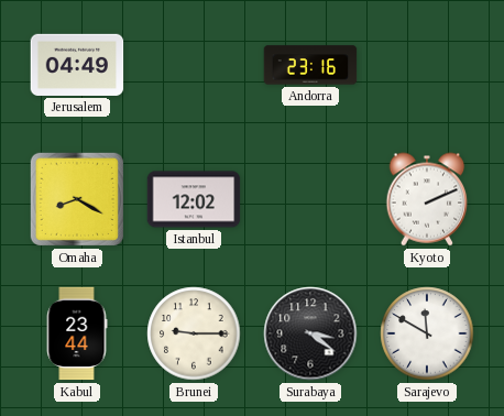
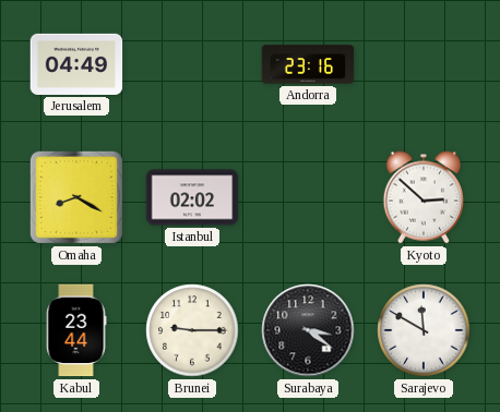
Istanbul: 12:02 -> 02:02 (192, 197)
Kyoto: 2:11 -> 2:52 (424, 197)
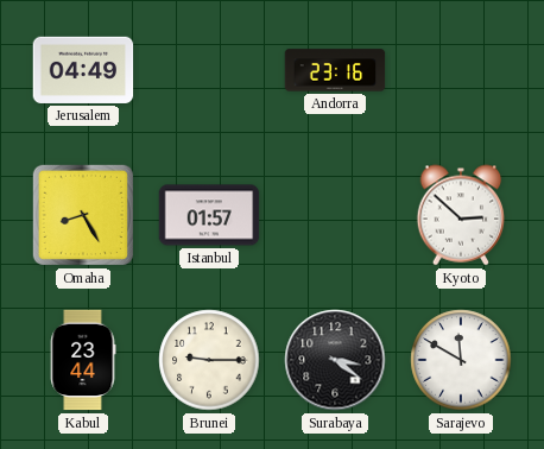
Omaha: 8:20 -> 8:25 (83, 215)
Istanbul: 02:02 -> 01:57 (209, 215)
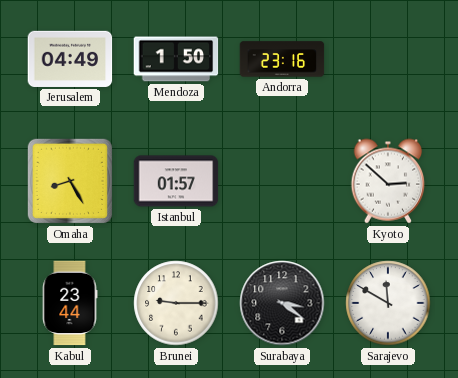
Mendoza: none -> 1:50 (176, 59)
